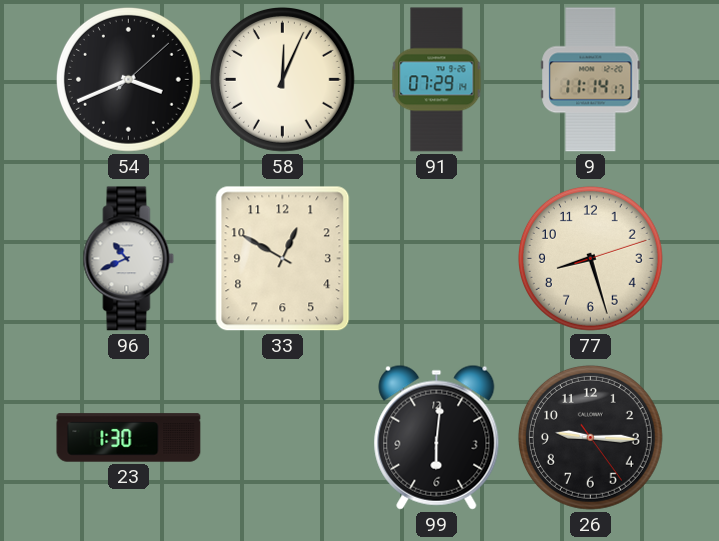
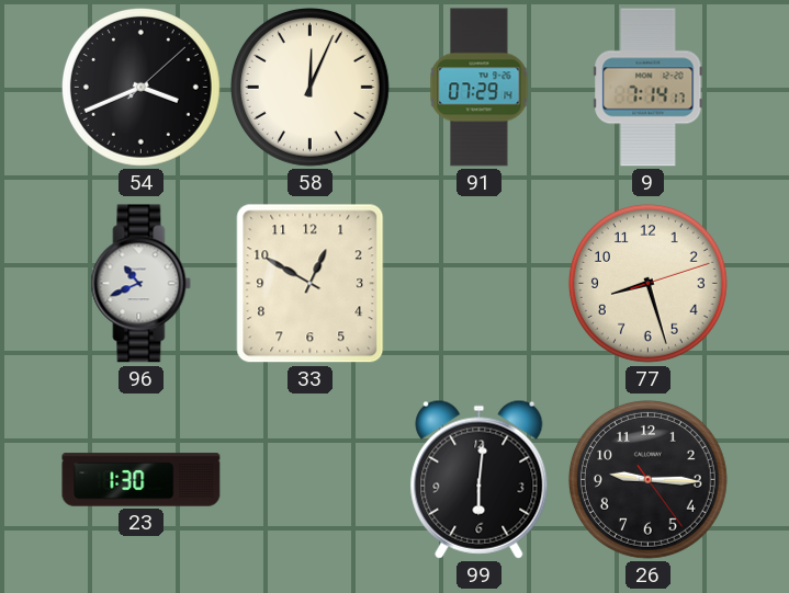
9: 11:14 -> 7:14 (649, 88)
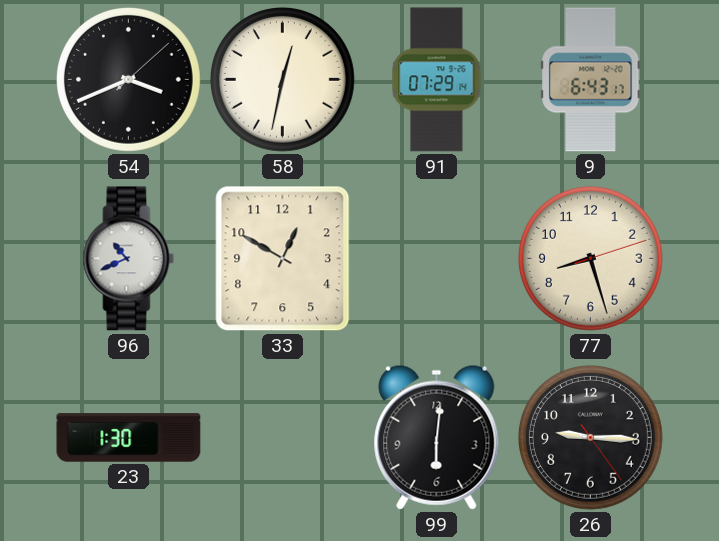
58: 12:04 -> 12:32 (282, 79)
9: 7:14 -> 6:43 (591, 80)
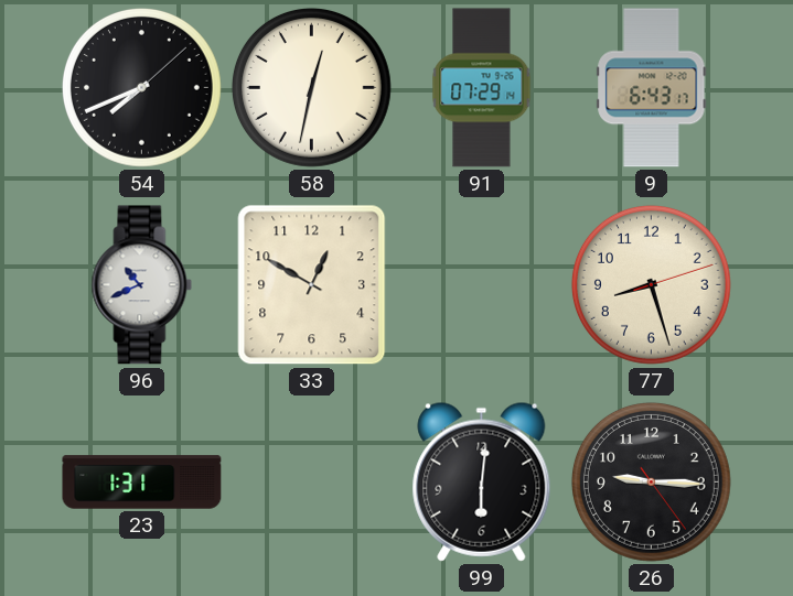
54: 3:41 -> 7:41 (141, 87)
23: 1:30 -> 1:31 (142, 483)
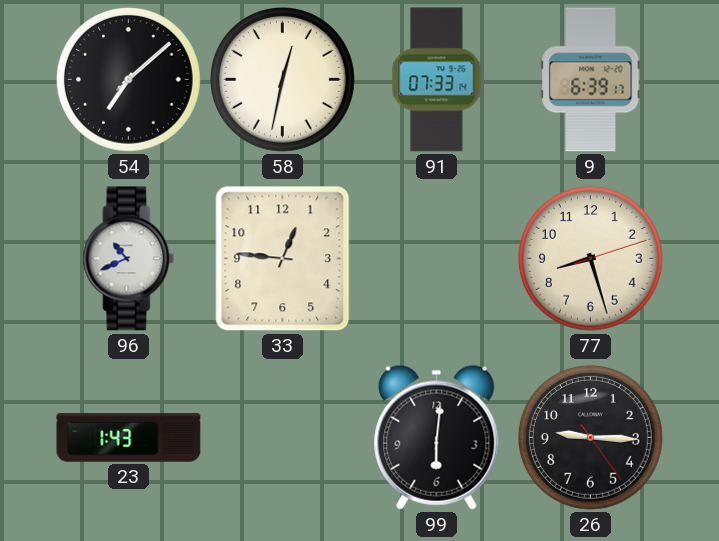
54: 7:41 -> 7:08 (128, 79)
91: 07:29 -> 07:33 (437, 80)
9: 6:43 -> 6:39 (591, 80)
33: 12:50 -> 12:46 (283, 259)
23: 1:31 -> 1:43 (129, 438)
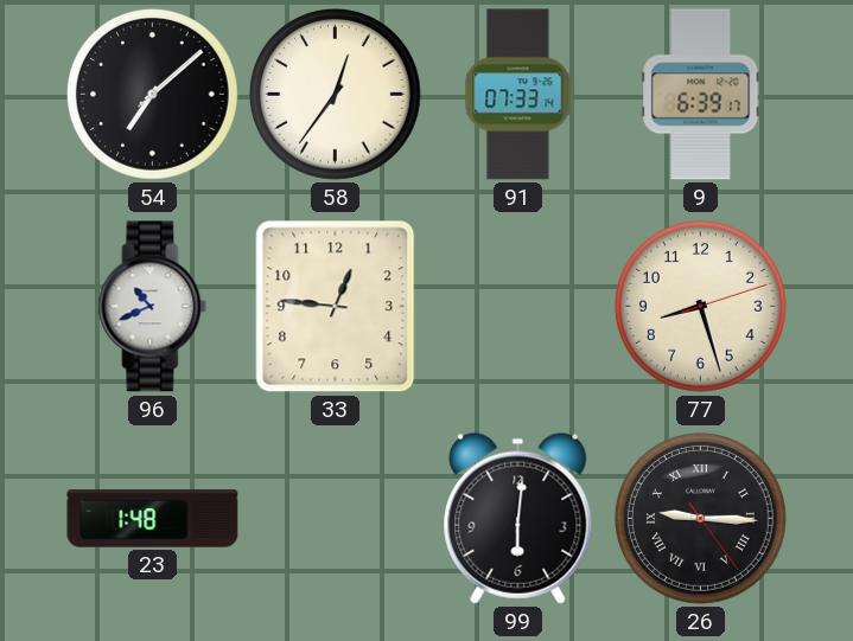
58: 12:32 -> 12:36 (335, 94)
23: 1:43 -> 1:48 (153, 519)
26 numerals: Arabic -> Roman (700, 518)
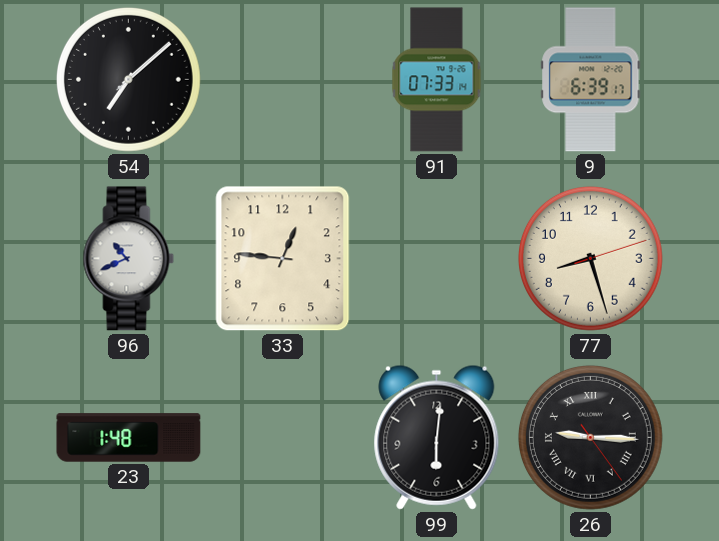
58: 12:36 -> none (335, 94)
